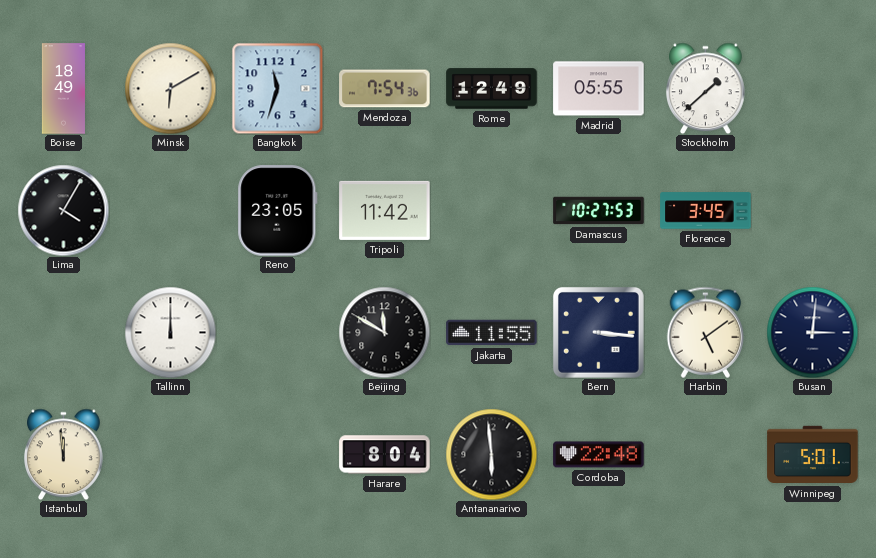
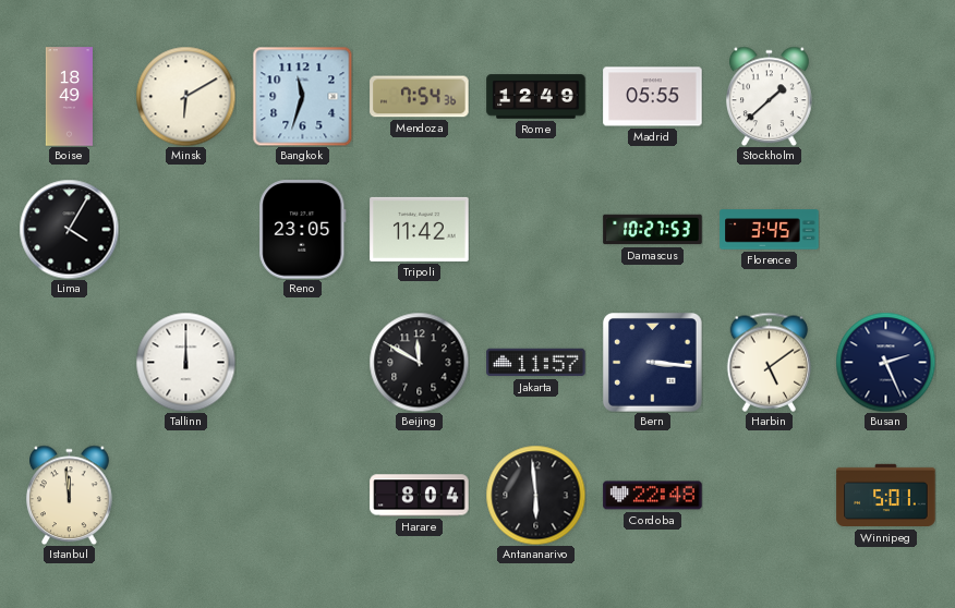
Jakarta: 11:55 -> 11:57 (536, 363)
Busan: 3:01 -> 2:26 (885, 362)
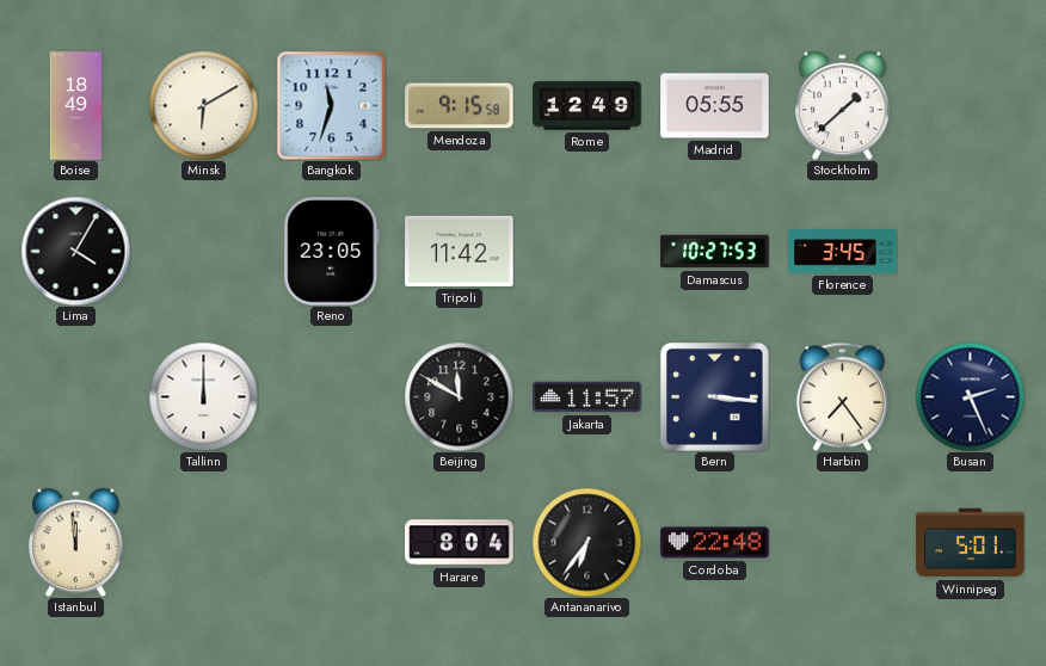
Mendoza: 7:54 -> 9:15 (460, 106)
Harbin: 5:09 -> 7:24 (843, 396)
Antananarivo: 5:59 -> 6:36 (586, 542)
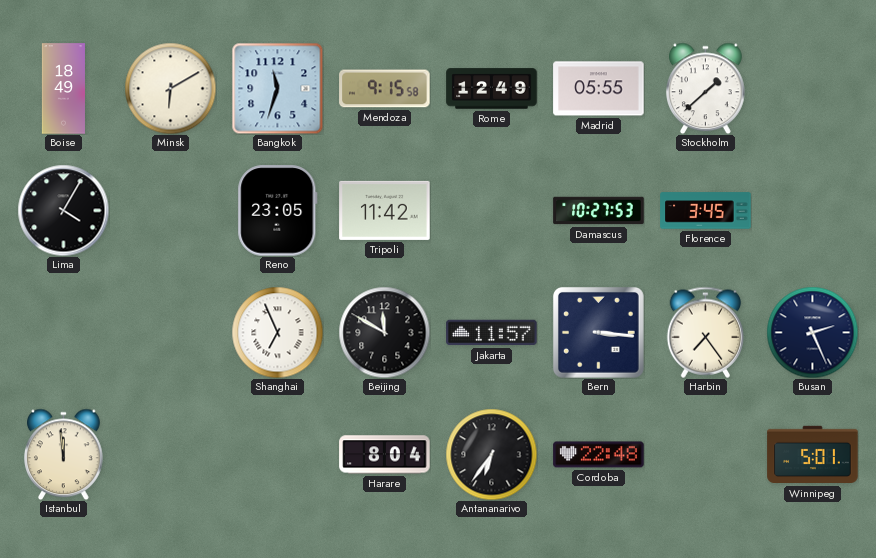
Tallinn: 12:00 -> none (203, 396)
Shanghai: none -> 6:56 (277, 332)
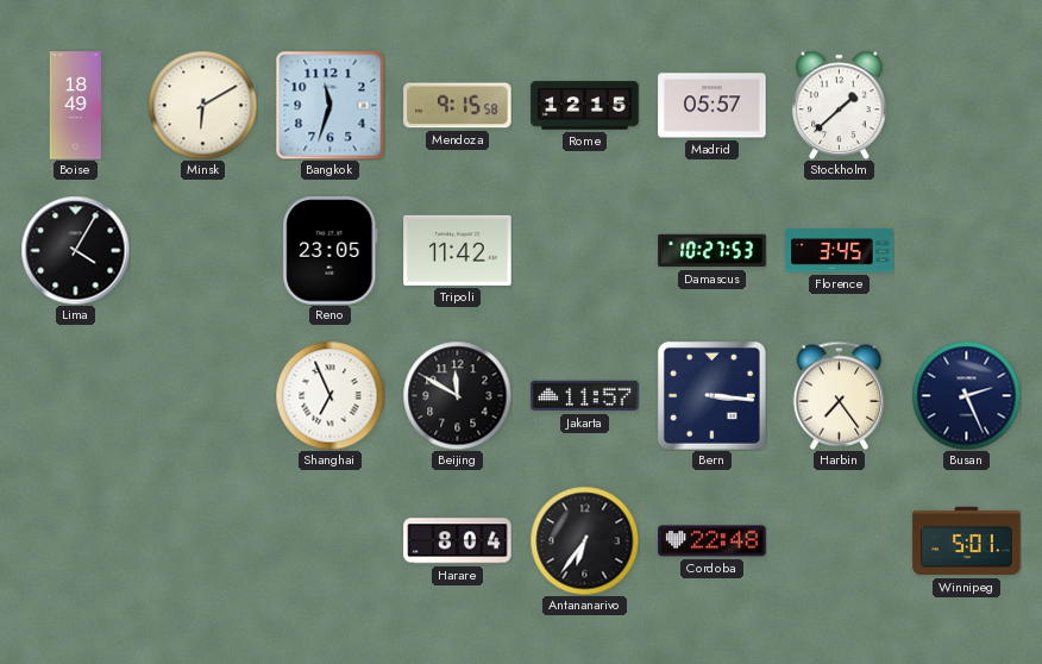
Rome: 12:49 -> 12:15 (585, 106)
Madrid: 05:55 -> 05:57 (713, 106)
Istanbul: 11:59 -> none (64, 454)
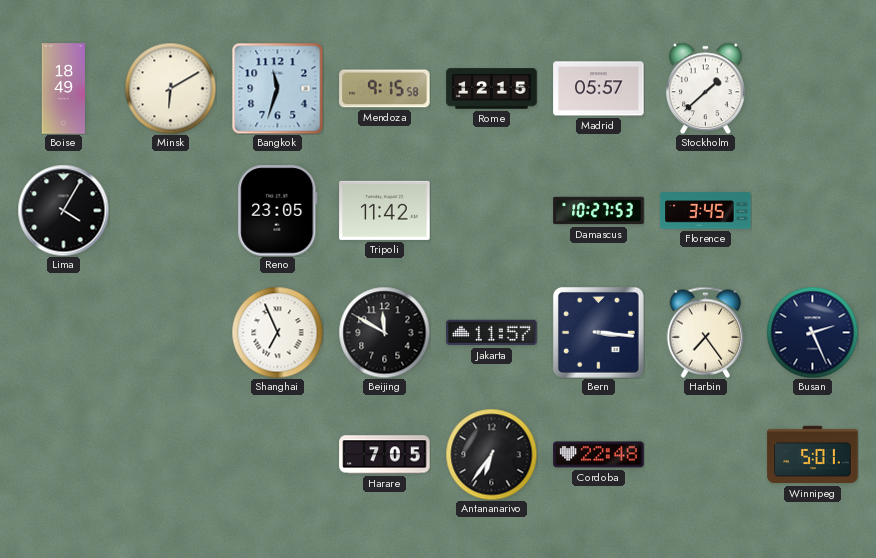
Harare: 8:04 -> 7:05 (385, 455)
